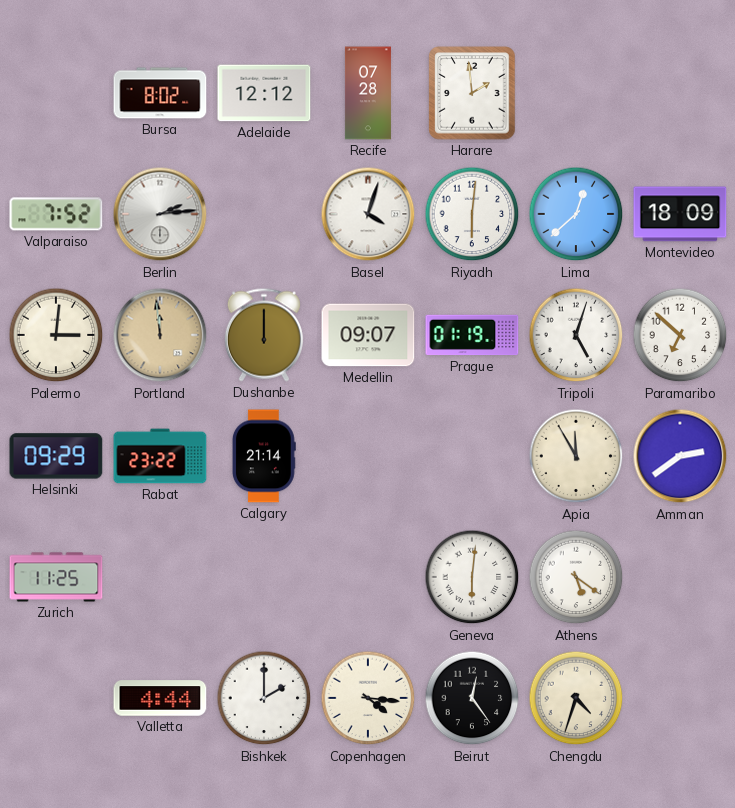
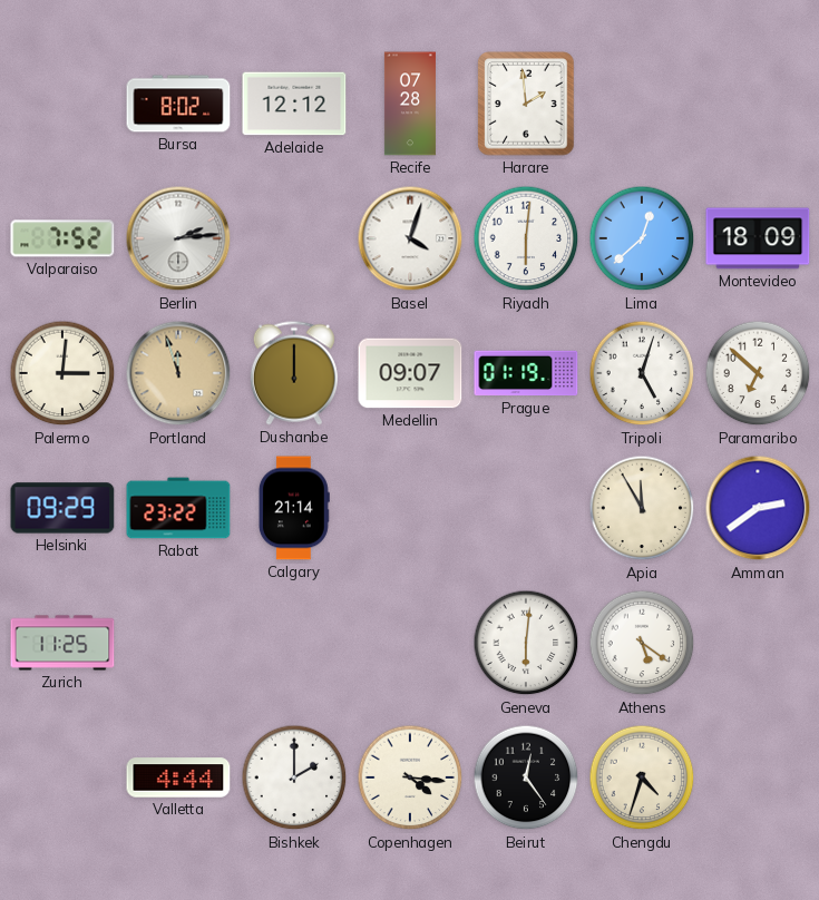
Portland: 11:59 -> 11:57 (178, 373)
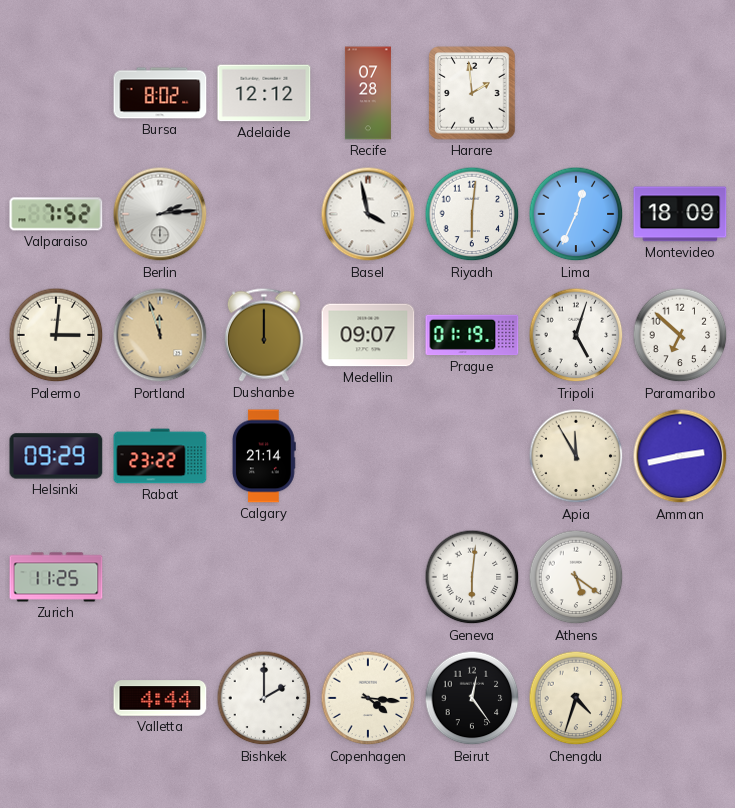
Basel: 4:03 -> 3:58 (368, 214)
Lima: 12:38 -> 12:34 (576, 214)
Amman: 2:39 -> 2:43 (680, 456)
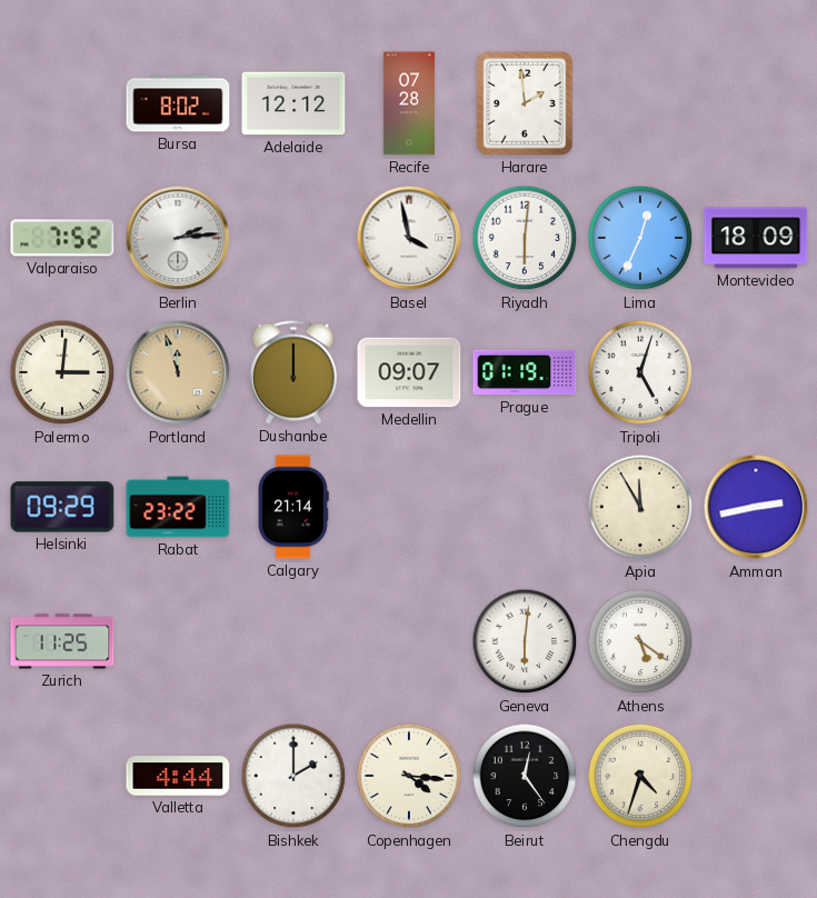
Paramaribo: 6:52 -> none (680, 335)
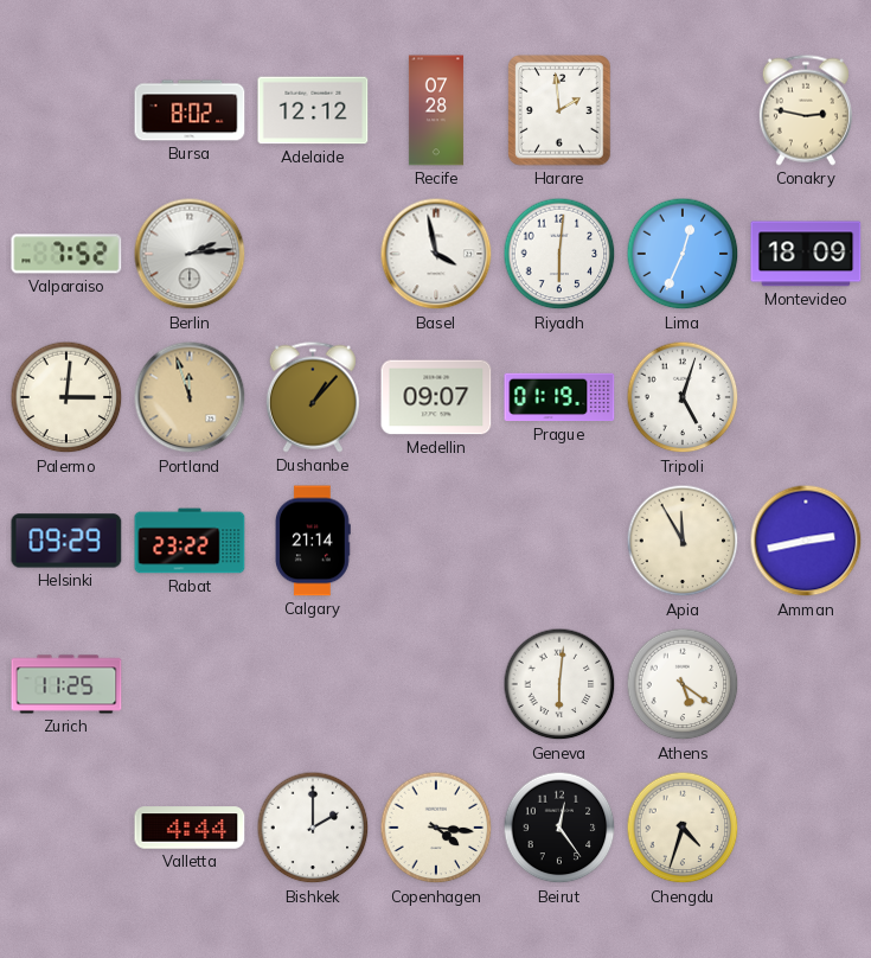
Conakry: none -> 2:47 (806, 110)
Dushanbe: 12:00 -> 1:07 (313, 397)
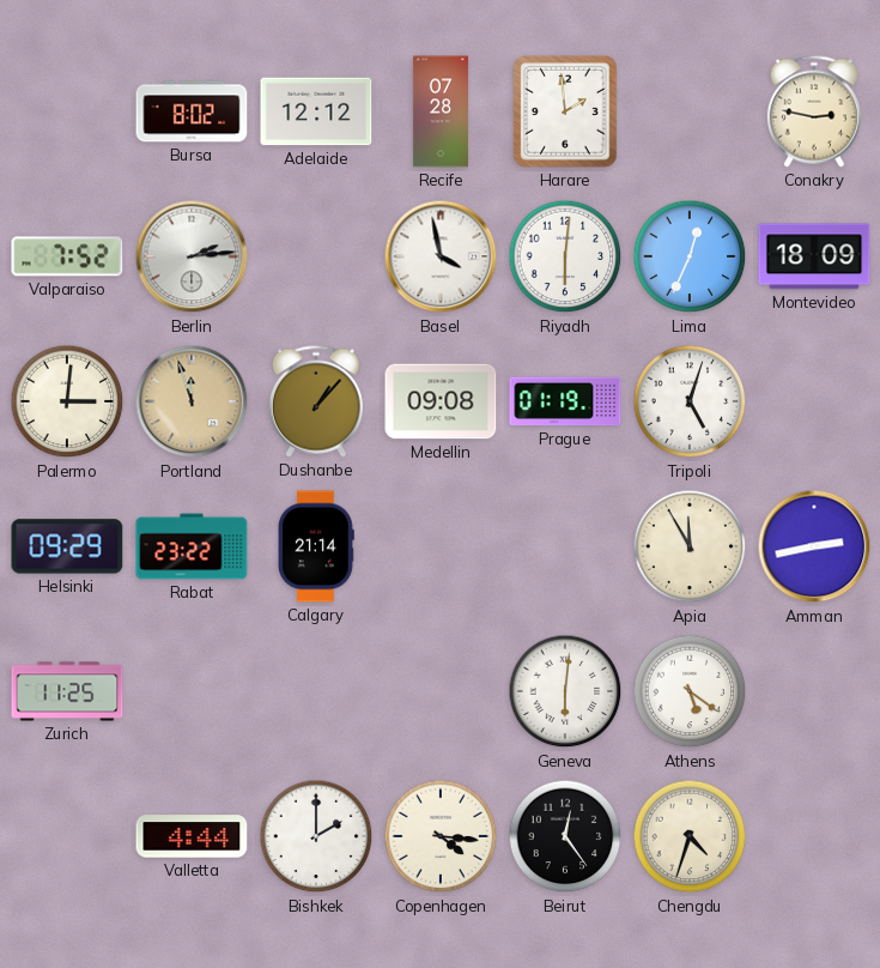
Medellin: 09:07 -> 09:08 (441, 401)
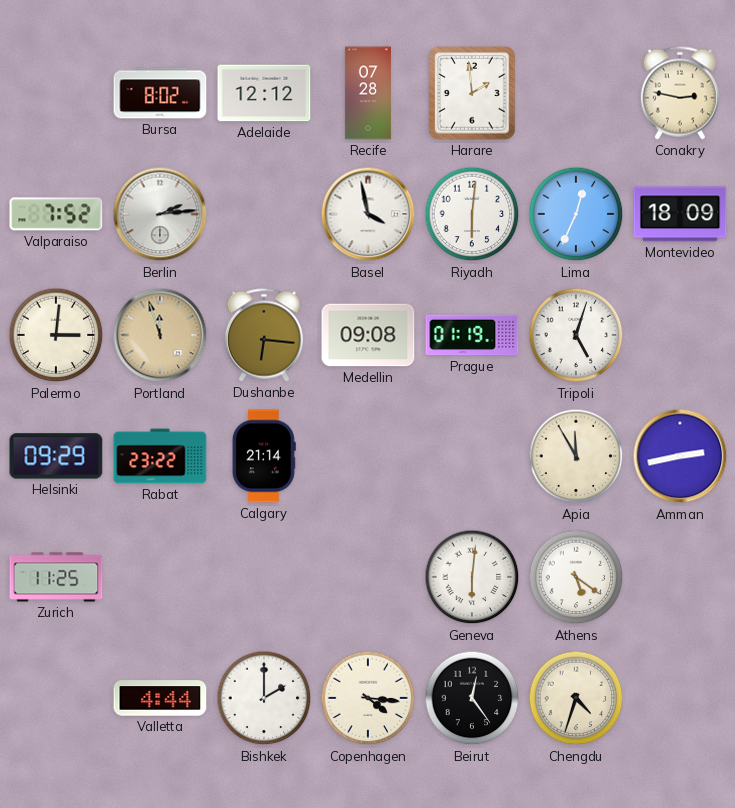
Dushanbe: 1:07 -> 6:16 (264, 335)
